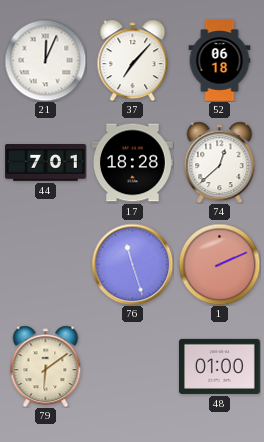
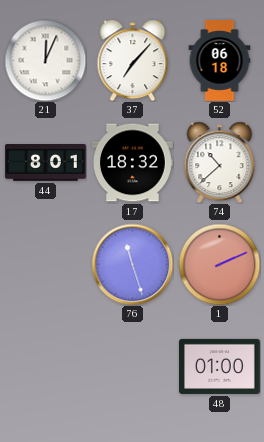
44: 7:01 -> 8:01 (46, 163)
17: 18:28 -> 18:32 (133, 163)
74: 12:38 -> 10:38 (220, 162)
79: 6:09 -> none (46, 366)
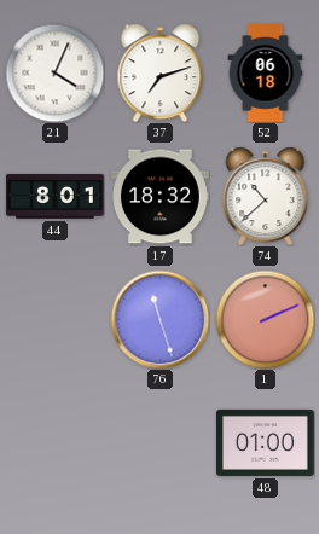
21: 12:04 -> 4:04 (54, 72)
37: 7:07 -> 7:12 (161, 72)
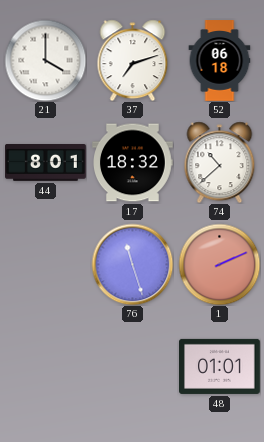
21: 4:04 -> 4:00 (45, 60)
48: 01:00 -> 01:01 (220, 366)
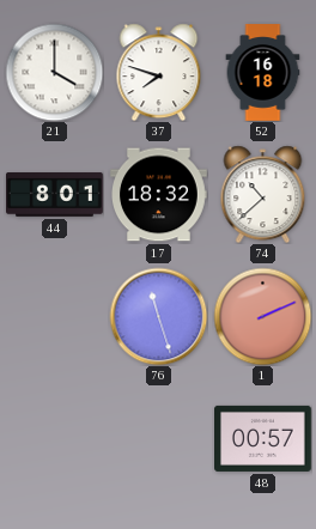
37: 7:12 -> 7:48 (159, 72)
52: 06:18 -> 16:18 (263, 73)
48: 01:01 -> 00:57 (263, 438)
